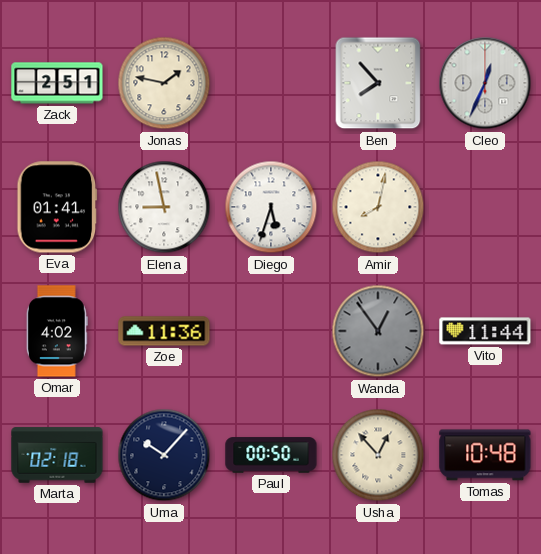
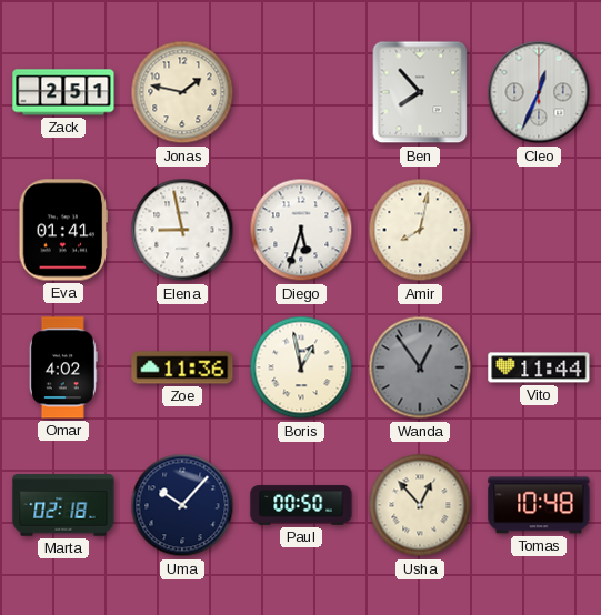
Boris: none -> 12:58 (301, 367)
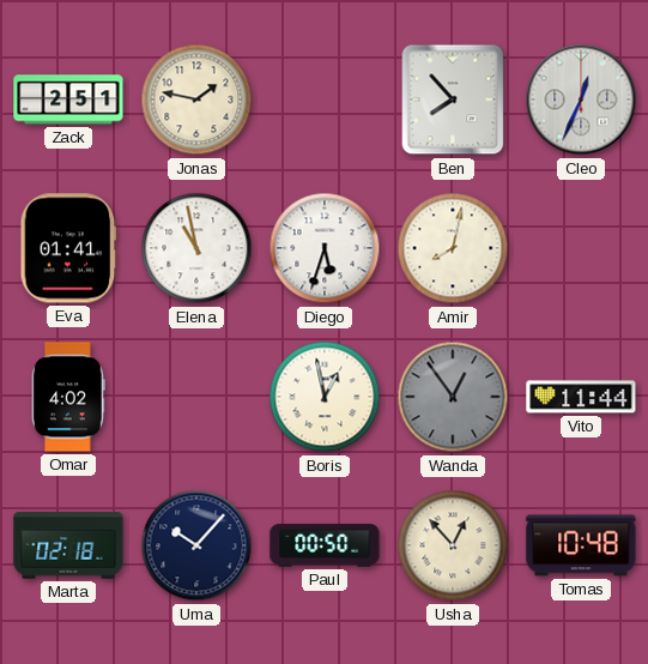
Elena: 8:58 -> 10:58 (196, 248)
Zoe: 11:36 -> none (182, 367)
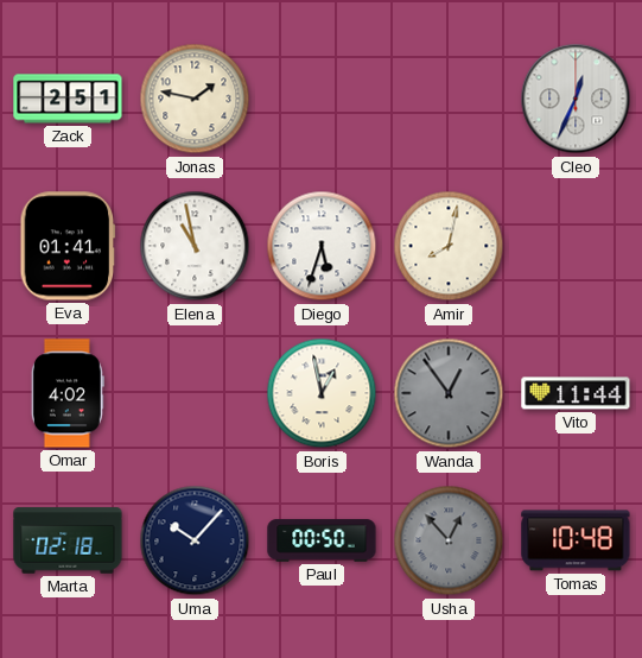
Ben: 7:53 -> none (453, 99)
Usha dial: cream -> grey (449, 540)
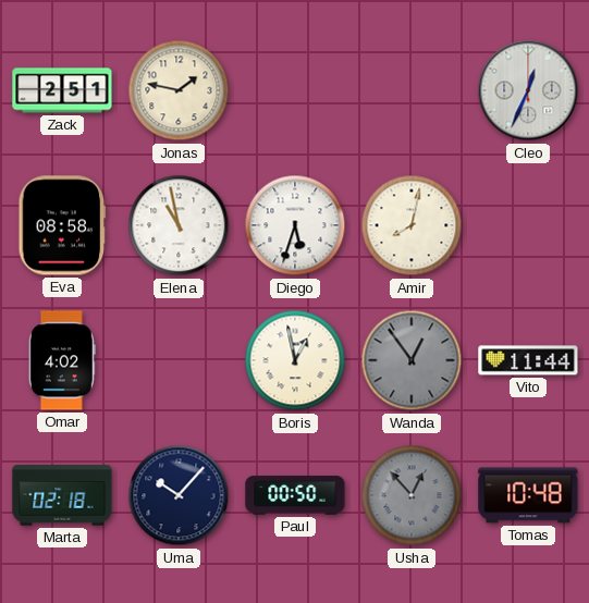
Eva: 01:41 -> 08:58 (62, 225)
